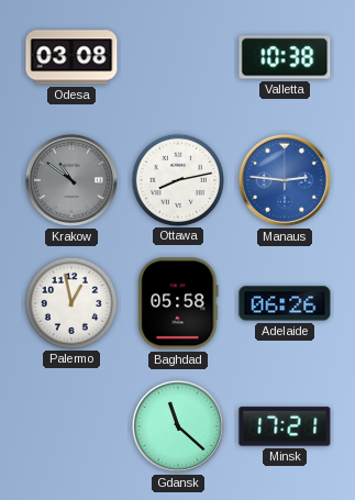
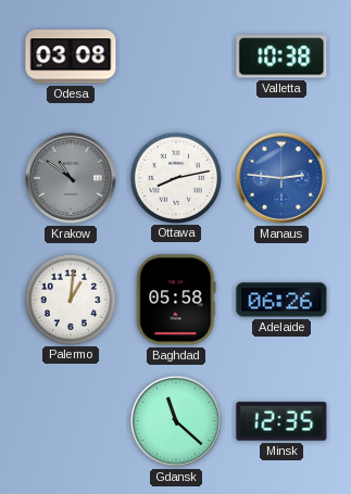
Palermo: 12:58 -> 1:01 (70, 299)
Minsk: 17:21 -> 12:35 (281, 421)
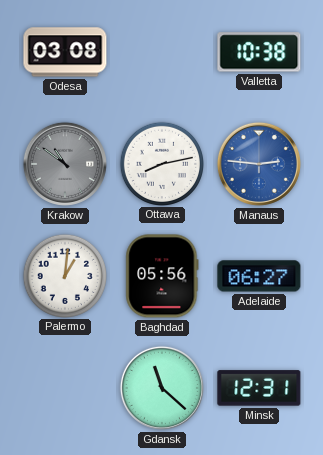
Baghdad: 05:58 -> 05:56 (162, 276)
Adelaide: 06:26 -> 06:27 (259, 276)
Minsk: 12:35 -> 12:31 (259, 388)
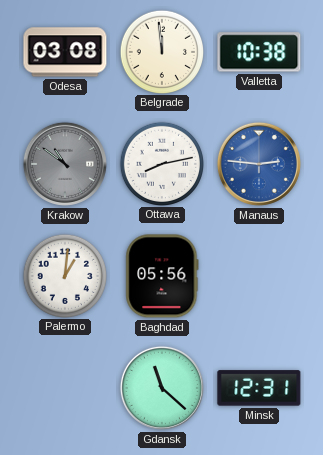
Belgrade: none -> 11:59 (161, 51)
Adelaide: 06:27 -> none (259, 276)
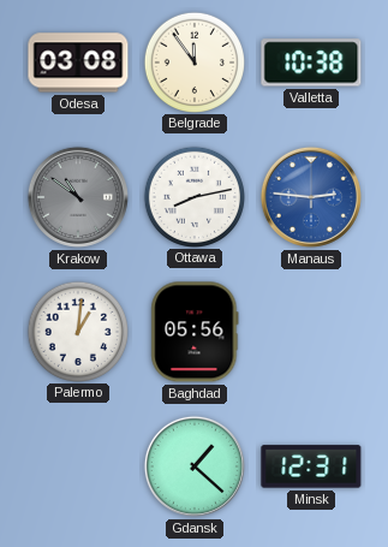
Belgrade: 11:59 -> 11:54 (193, 61)
Gdansk: 11:22 -> 1:22 (195, 466)
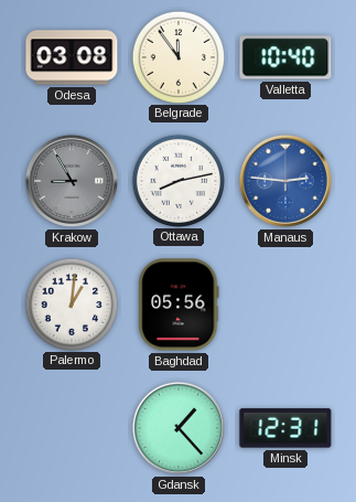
Valletta: 10:38 -> 10:40 (285, 57)
Krakow: 10:51 -> 8:55 (72, 181)
Gdansk: 1:22 -> 1:23 (179, 428)
